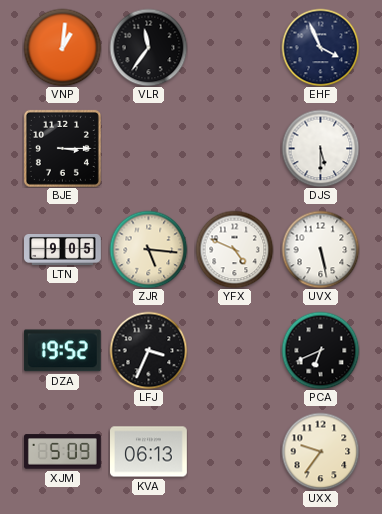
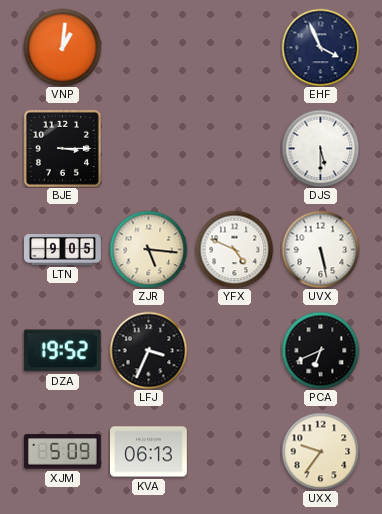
VLR: 11:36 -> none (148, 47)
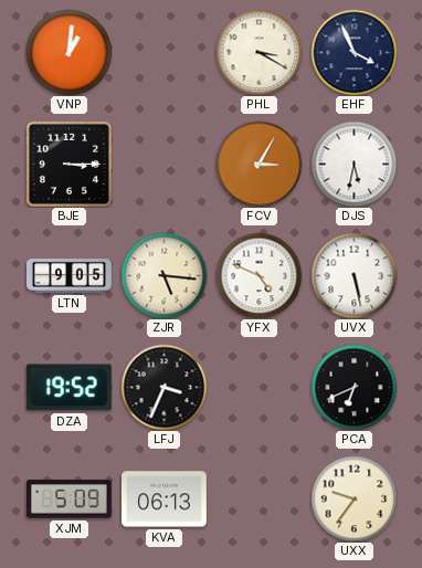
PHL: none -> 3:20 (259, 52)
FCV: none -> 3:05 (259, 164)
DJS: 5:30 -> 5:32 (354, 164)
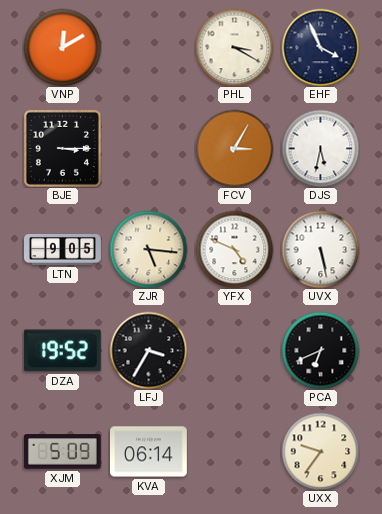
VNP: 1:01 -> 12:10 (62, 47)
LFJ: 3:34 -> 3:35 (148, 350)
KVA: 06:13 -> 06:14 (149, 452)
